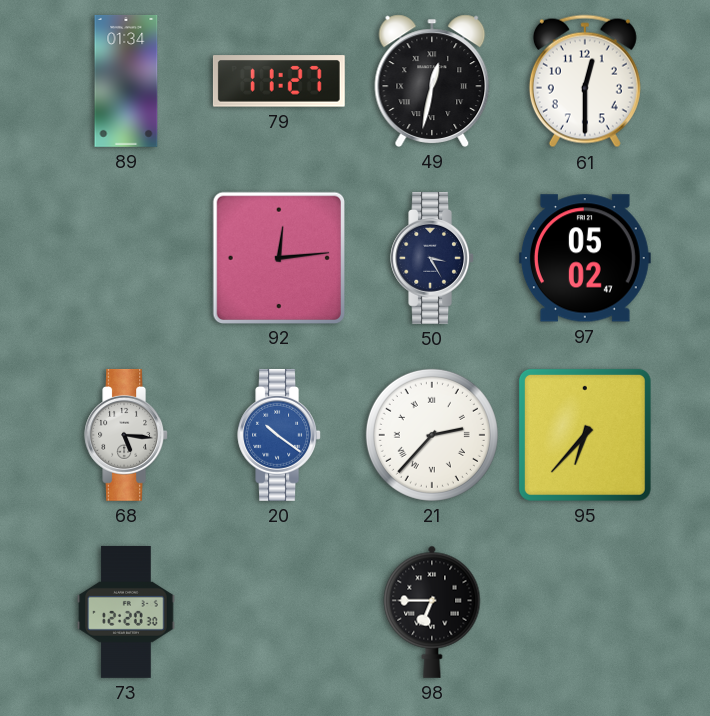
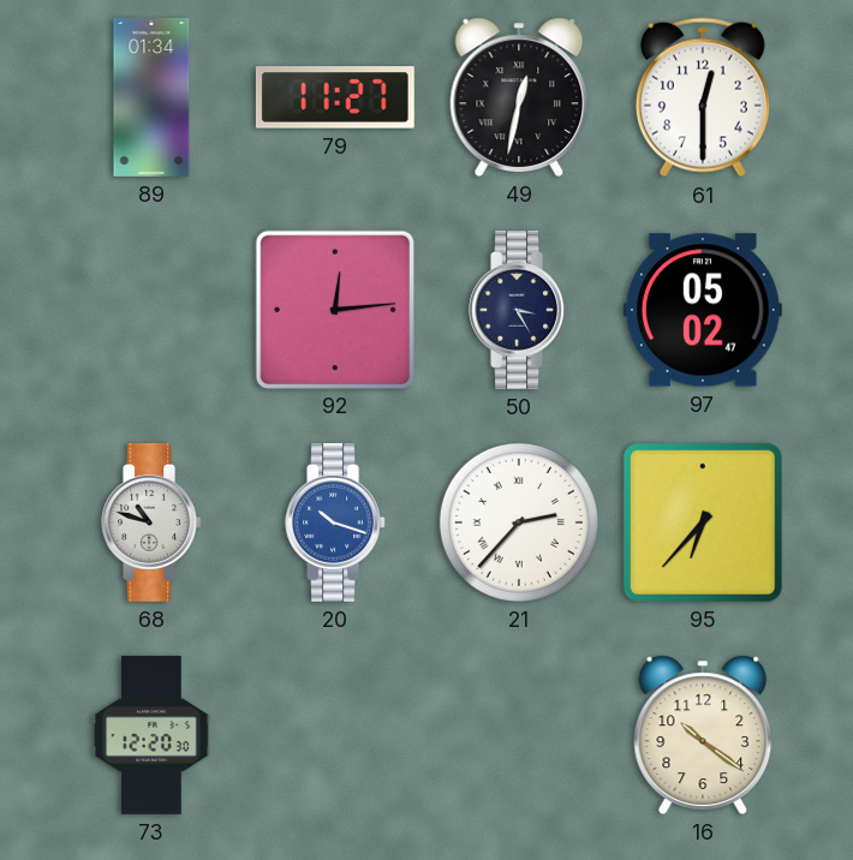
68: 5:16 -> 10:48 (151, 522)
20: 10:21 -> 10:18 (335, 522)
98: 6:45 -> none (432, 612)
16: none -> 10:21 (703, 735)
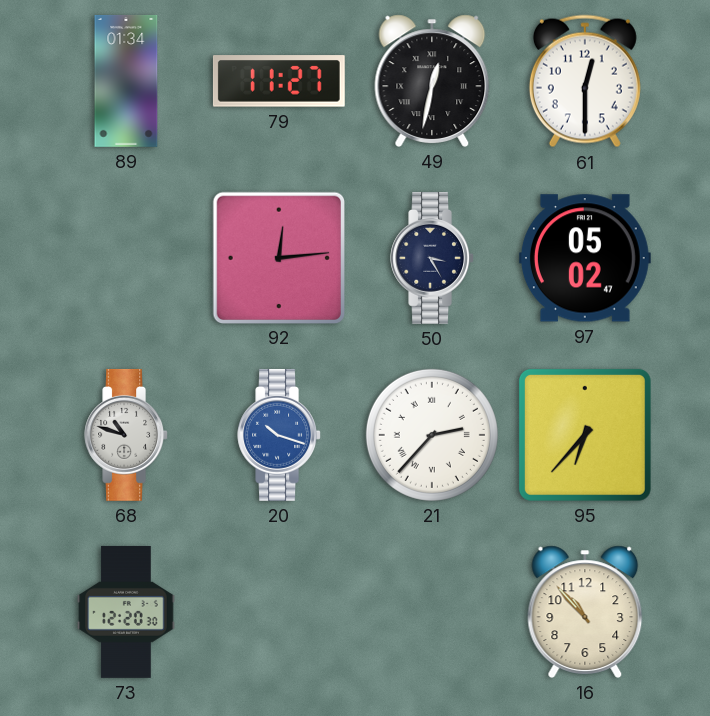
16: 10:21 -> 10:53 (585, 612)
